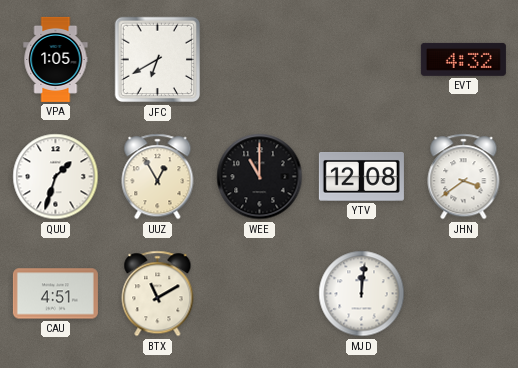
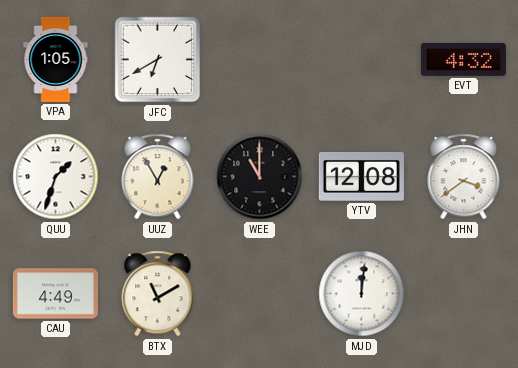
CAU: 4:51 -> 4:49 (55, 294)
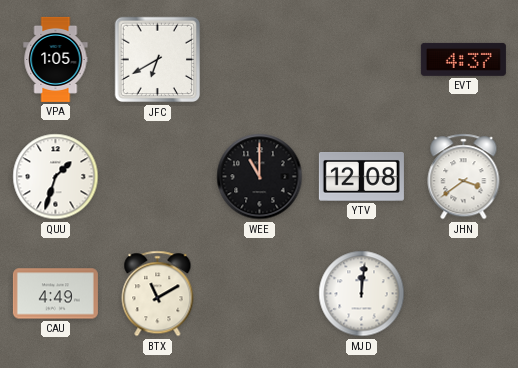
EVT: 4:32 -> 4:37 (463, 59)
UUZ: 12:55 -> none (158, 177)
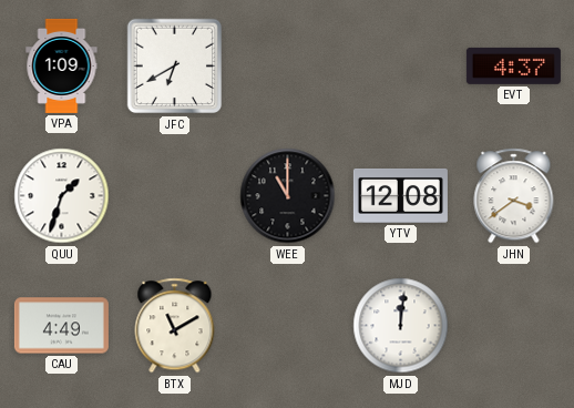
VPA: 1:05 -> 1:09 (62, 65)
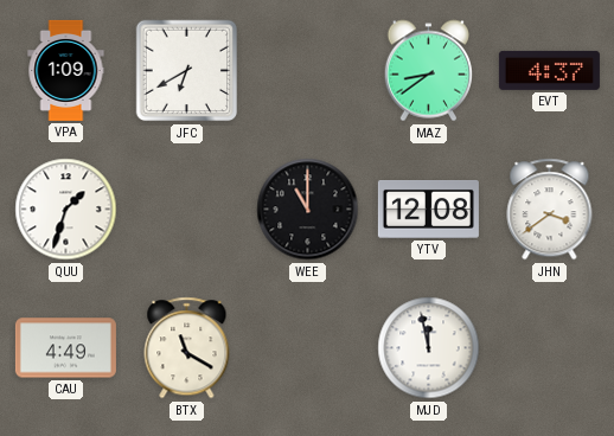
MAZ: none -> 8:39 (428, 71)
BTX: 11:10 -> 11:20 (187, 348)
MJD: 12:01 -> 11:58 (429, 348)
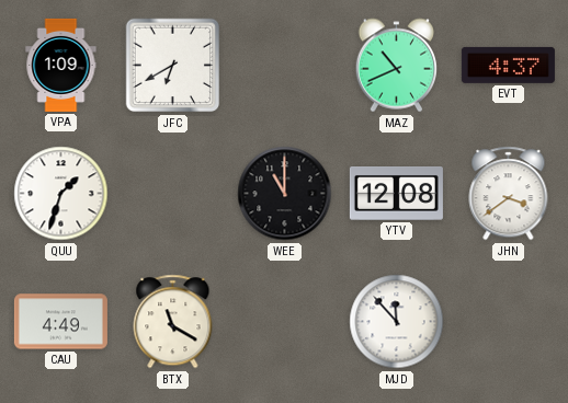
MAZ: 8:39 -> 10:41 (396, 66)
MJD: 11:58 -> 11:53 (397, 322)
